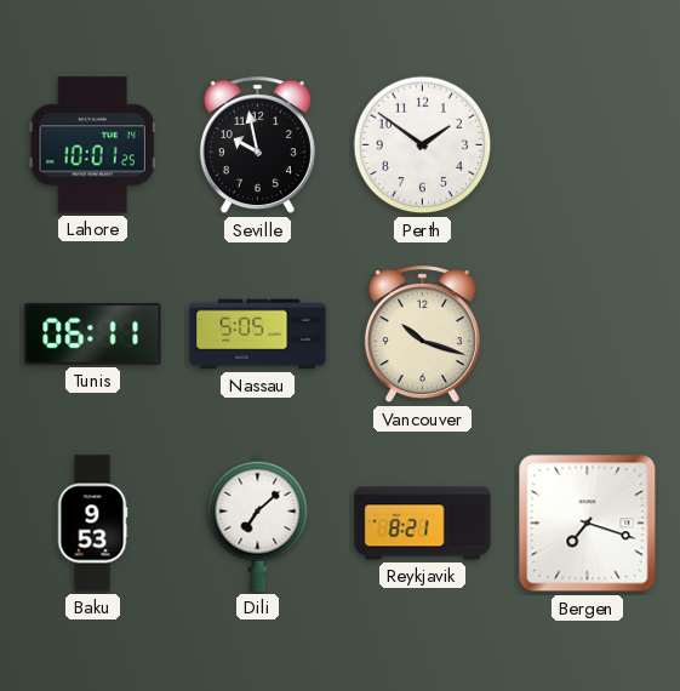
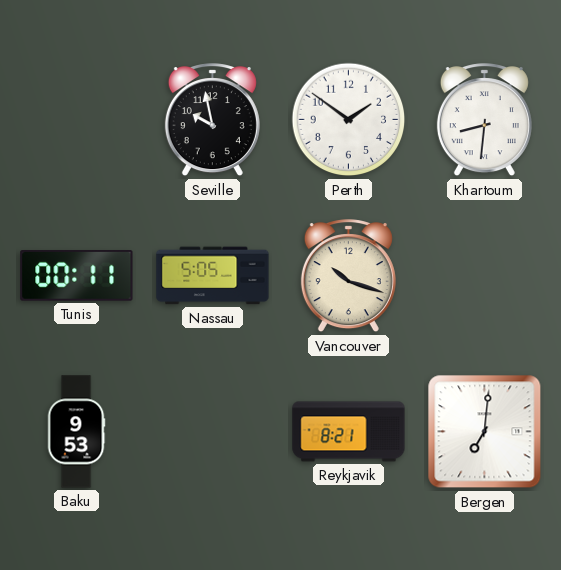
Lahore: 10:01 -> none (92, 145)
Khartoum: none -> 8:31 (484, 120)
Tunis: 06:11 -> 00:11 (77, 276)
Dili: 7:08 -> none (258, 522)
Bergen: 7:18 -> 7:01 (485, 432)
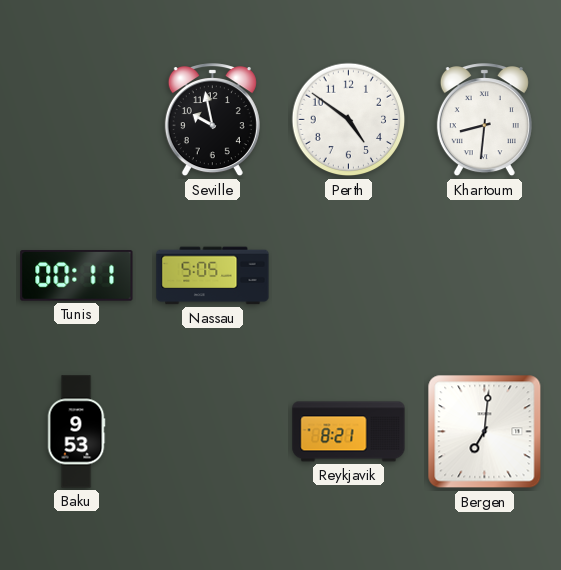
Perth: 1:51 -> 4:51 (349, 120)
Vancouver: 10:18 -> none (348, 276)
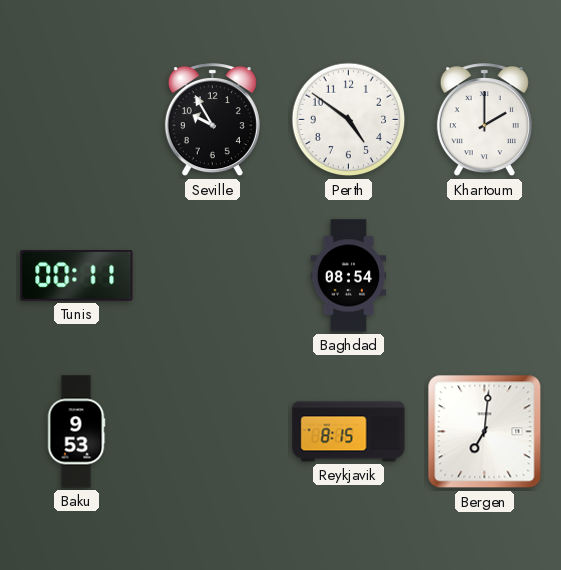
Seville: 9:58 -> 9:55 (212, 120)
Khartoum: 8:31 -> 2:00 (484, 120)
Nassau: 5:05 -> none (213, 276)
Baghdad: none -> 08:54 (349, 276)
Reykjavik: 8:21 -> 8:15 (349, 432)
